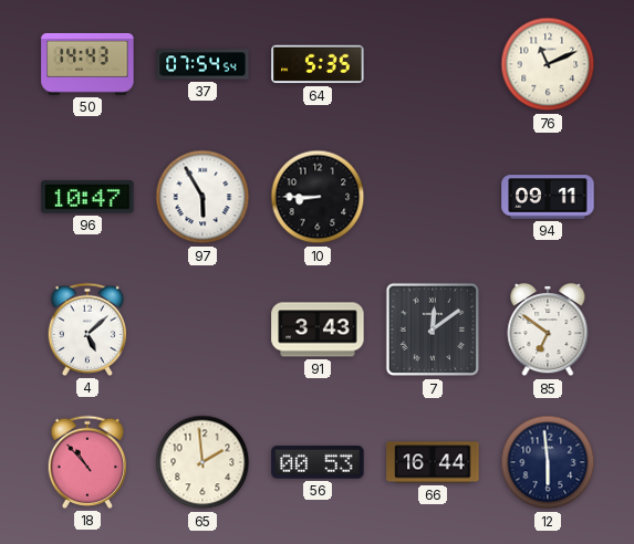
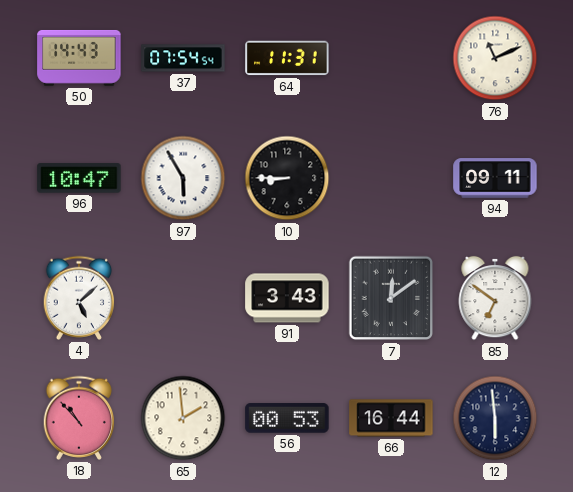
64: 5:35 -> 11:31 (287, 58)
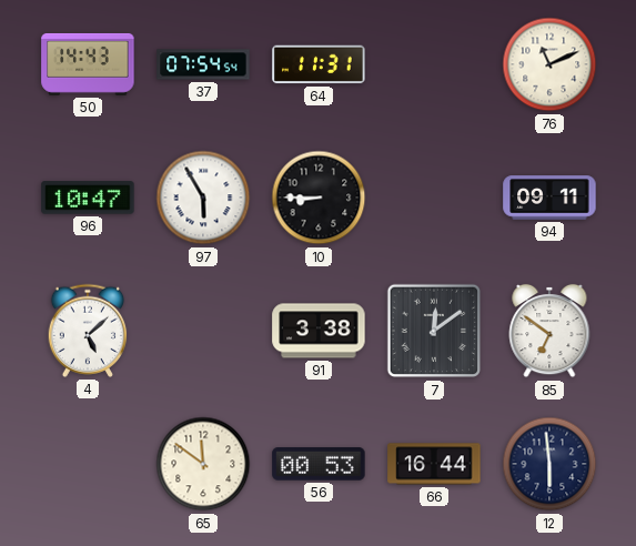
91: 3:43 -> 3:38 (319, 331)
18: 10:53 -> none (79, 418)
65: 1:59 -> 11:51 (203, 464)
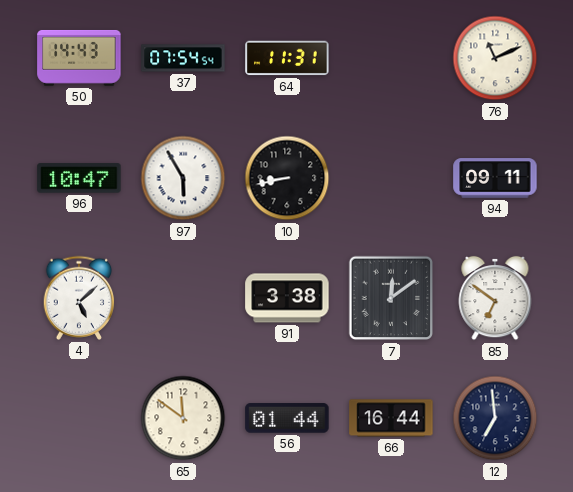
10: 8:45 -> 8:43 (287, 178)
56: 00:53 -> 01:44 (287, 418)
12: 5:59 -> 6:59 (495, 418)
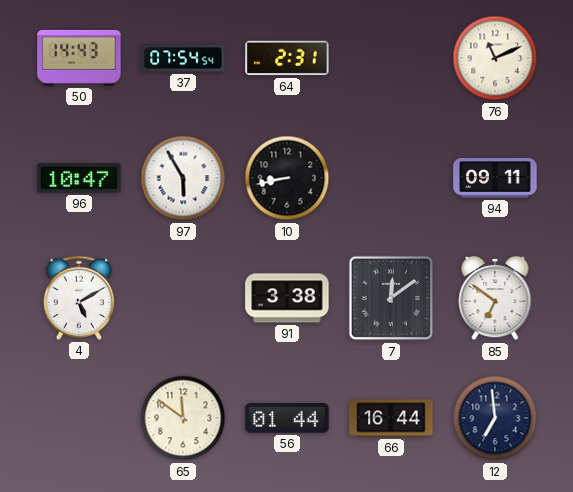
64: 11:31 -> 2:31 (287, 58)
4: 5:08 -> 5:10 (79, 298)
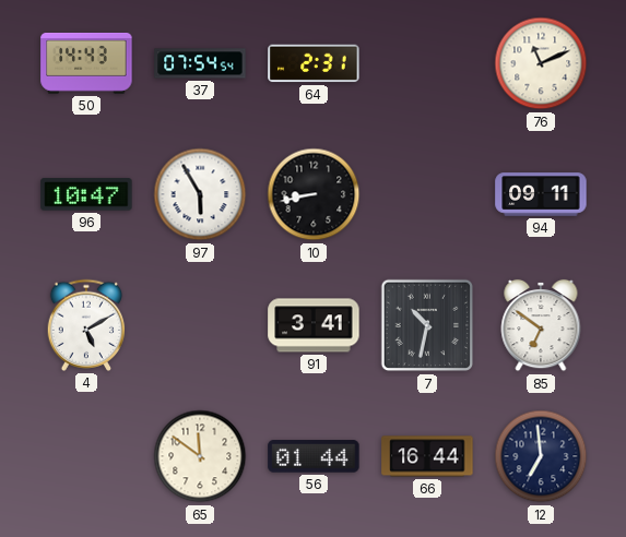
91: 3:38 -> 3:41 (314, 325)
7: 12:09 -> 10:32 (427, 325)
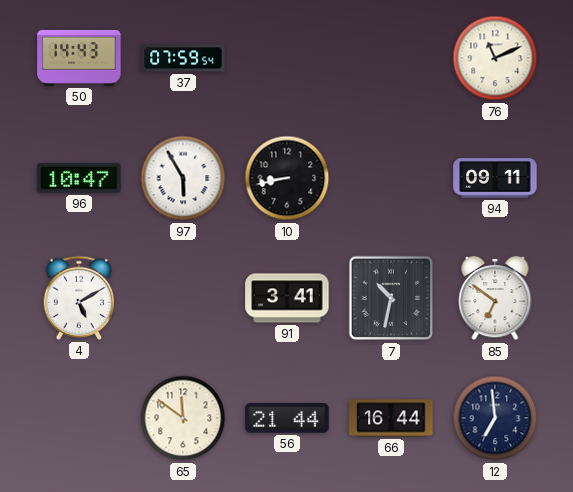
37: 07:54 -> 07:59 (183, 58)
64: 2:31 -> none (314, 63)
56: 01:44 -> 21:44 (287, 418)
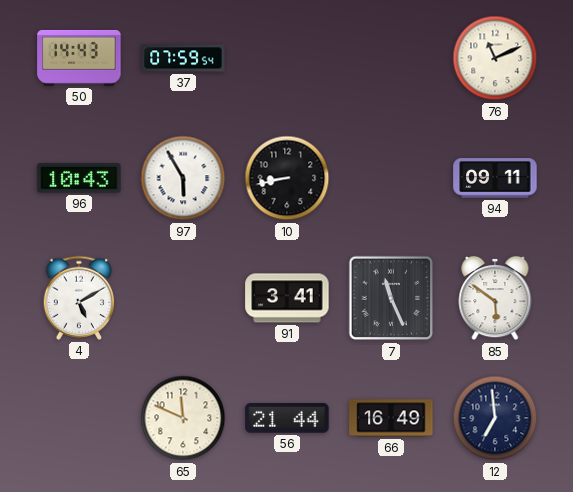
96: 10:47 -> 10:43 (79, 178)
7: 10:32 -> 11:26 (391, 298)
85: 6:51 -> 5:51 (495, 298)
65: 11:51 -> 11:49 (183, 418)
66: 16:44 -> 16:49 (391, 418)
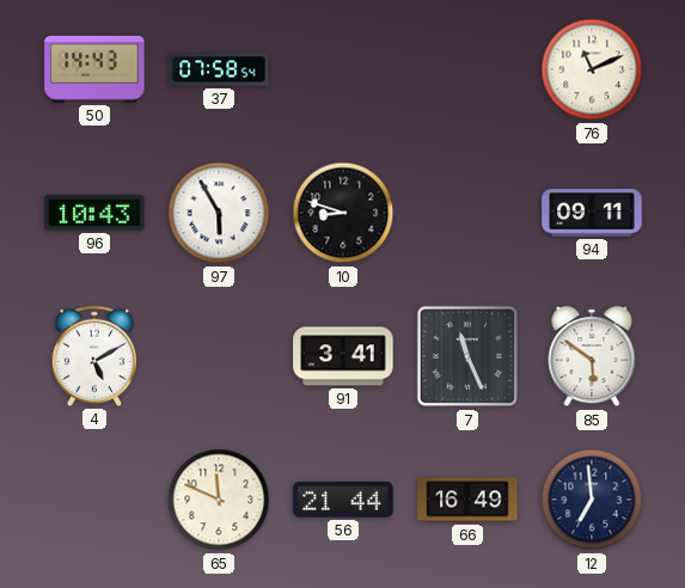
37: 07:59 -> 07:58 (219, 69)
10: 8:43 -> 8:48 (343, 213)
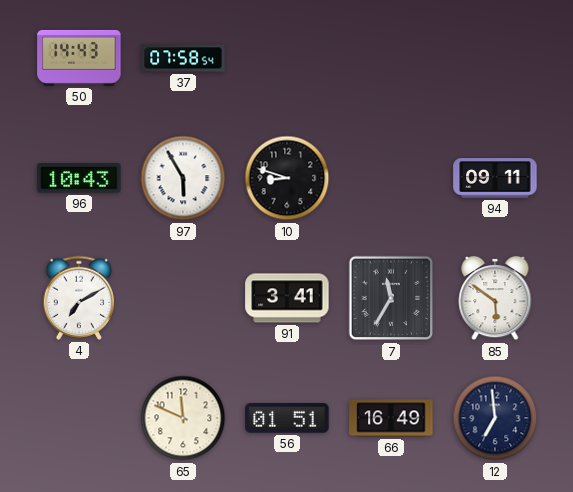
76: 11:11 -> none (592, 69)
4: 5:10 -> 7:10 (79, 298)
7: 11:26 -> 11:35 (391, 298)
56: 21:44 -> 01:51 (287, 418)
